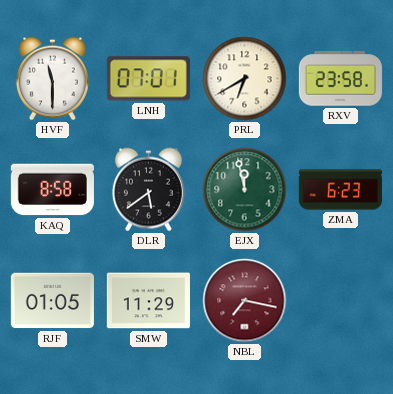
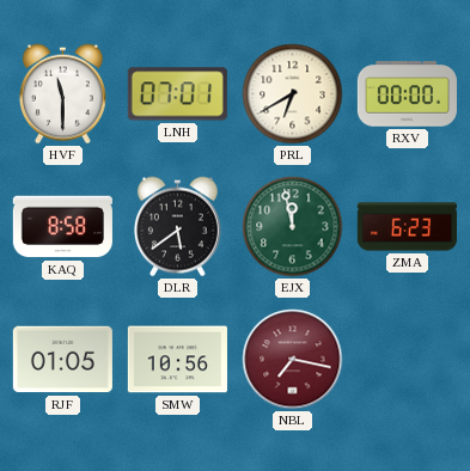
RXV: 23:58 -> 00:00 (407, 94)
SMW: 11:29 -> 10:56 (177, 360)
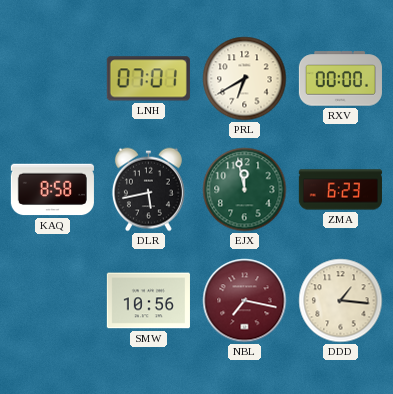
HVF: 11:30 -> none (62, 94)
DLR: 5:39 -> 5:43 (148, 190)
RJF: 01:05 -> none (62, 360)
DDD: none -> 1:16 (341, 301)
